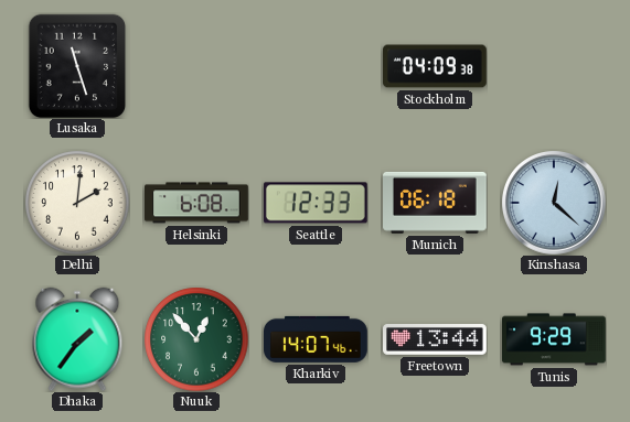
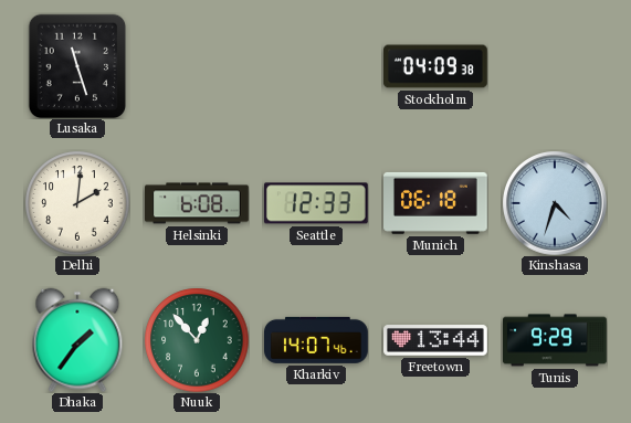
Kinshasa: 12:22 -> 4:33 (555, 203)
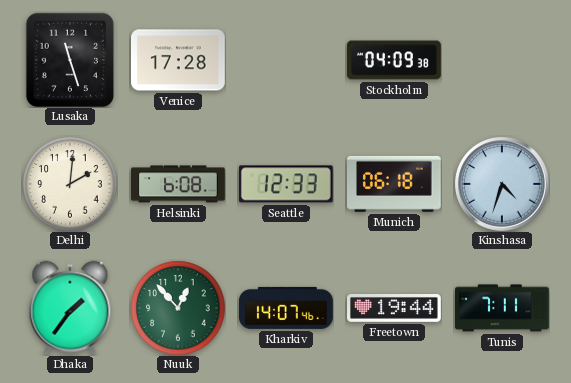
Venice: none -> 17:28 (179, 60)
Freetown: 13:44 -> 19:44 (395, 309)
Tunis: 9:29 -> 7:11 (503, 308)
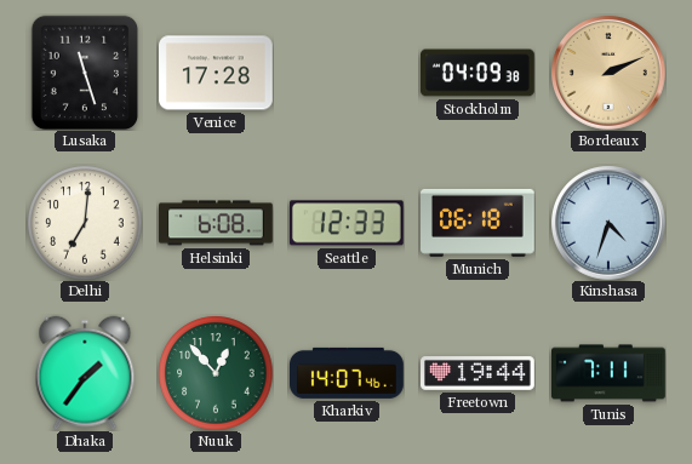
Bordeaux: none -> 2:11 (608, 73)
Delhi: 2:01 -> 7:01 (85, 223)
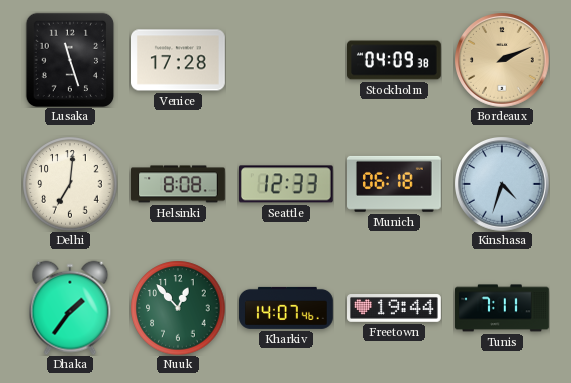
Helsinki: 6:08 -> 8:08 (179, 184)
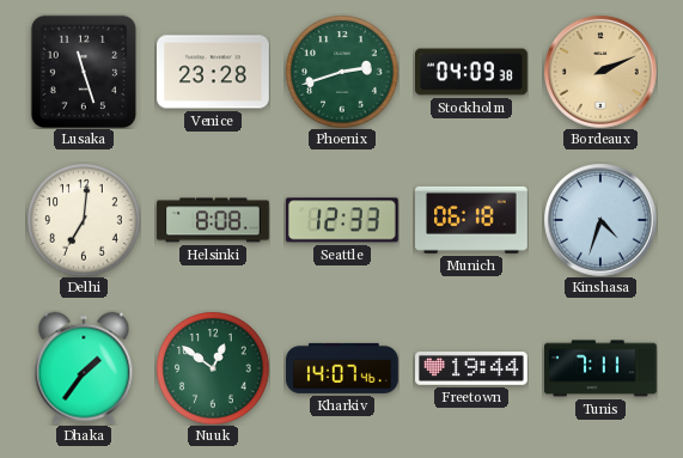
Venice: 17:28 -> 23:28 (214, 72)
Phoenix: none -> 2:42 (342, 72)
Nuuk: 12:53 -> 12:51 (213, 368)
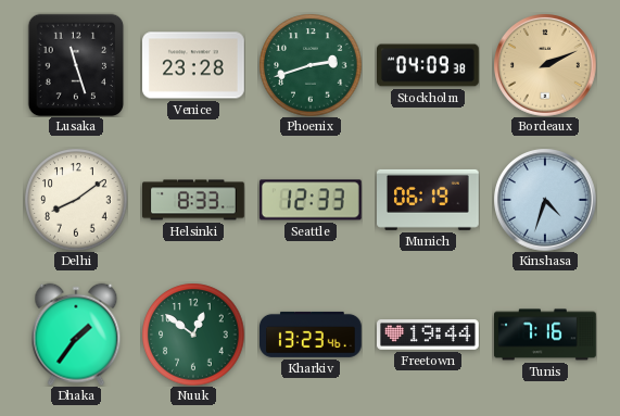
Delhi: 7:01 -> 8:09 (76, 200)
Helsinki: 8:08 -> 8:33 (194, 200)
Munich: 06:18 -> 06:19 (429, 200)
Kharkiv: 14:07 -> 13:23 (312, 335)
Tunis: 7:11 -> 7:16 (546, 335)
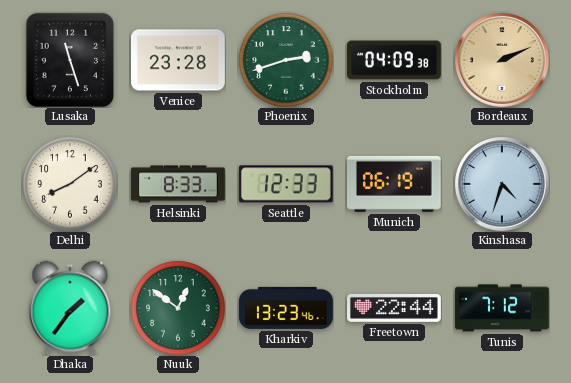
Freetown: 19:44 -> 22:44 (395, 309)
Tunis: 7:16 -> 7:12 (503, 308)
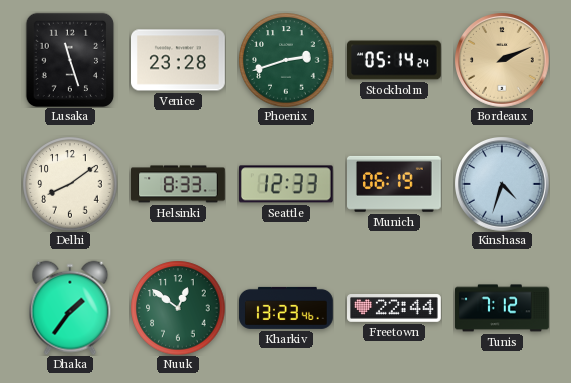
Stockholm: 04:09 -> 05:14 (395, 60)
